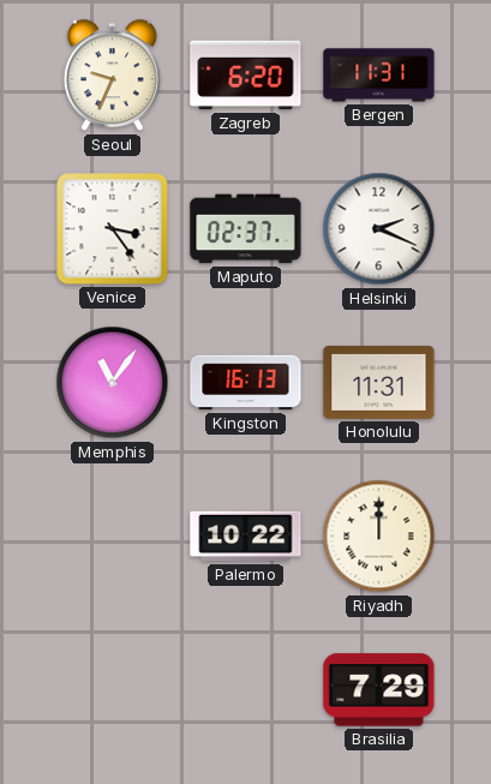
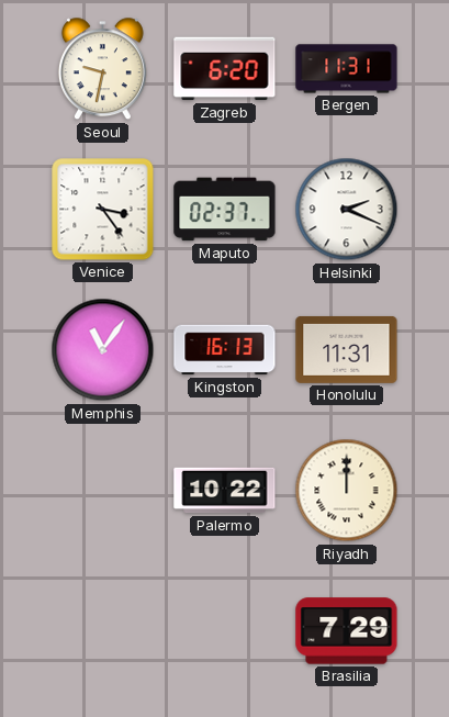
Seoul: 9:34 -> 9:32 (102, 69)
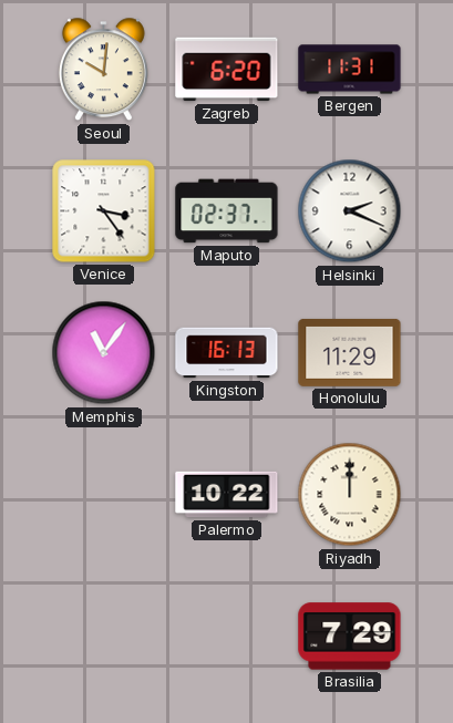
Seoul: 9:32 -> 10:01 (103, 70)
Honolulu: 11:31 -> 11:29 (350, 352)
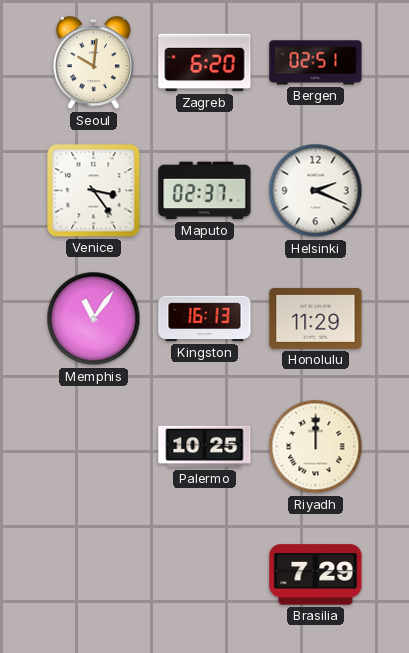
Bergen: 11:31 -> 02:51 (316, 63)
Palermo: 10:22 -> 10:25 (205, 447)
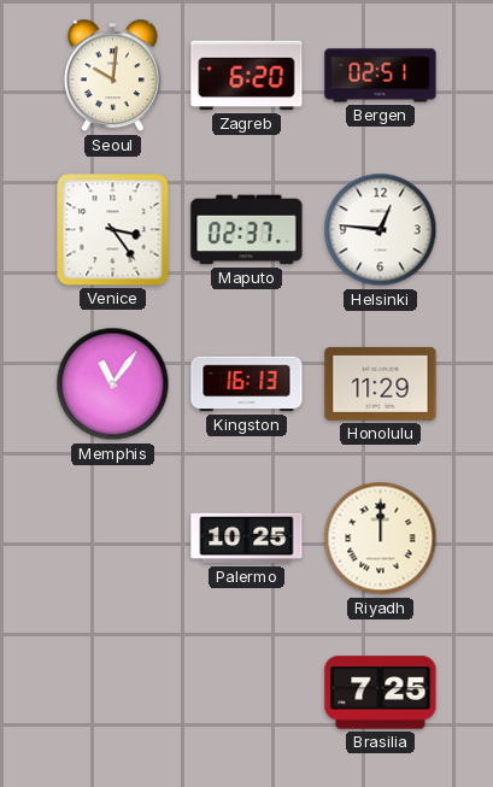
Helsinki: 2:19 -> 12:46 (381, 230)
Brasilia: 7:29 -> 7:25 (381, 693)
